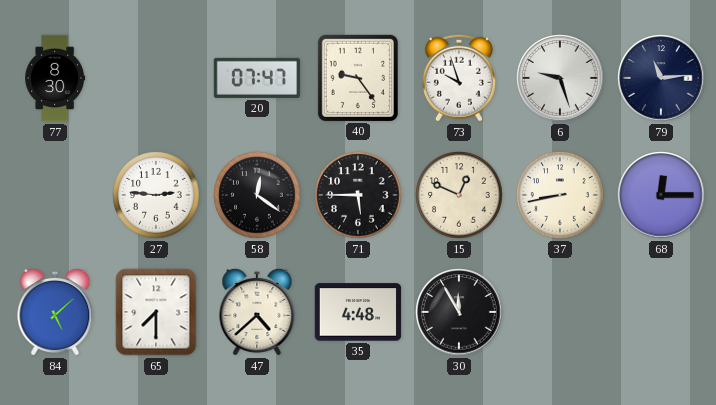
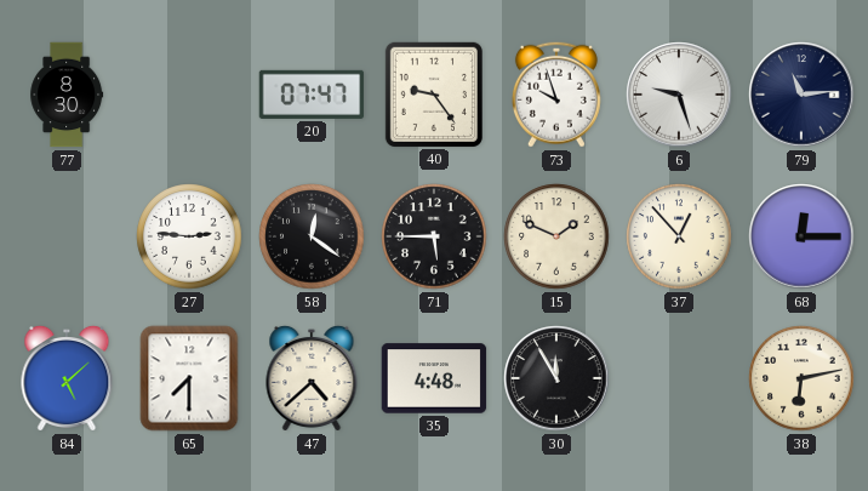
15: 12:49 -> 1:49 (556, 236)
37: 8:43 -> 12:53 (679, 236)
38: none -> 6:13 (801, 378)
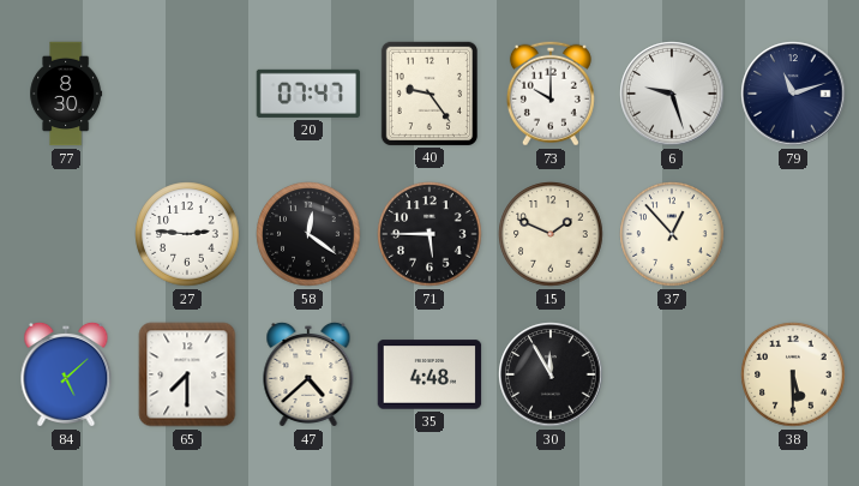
73: 9:57 -> 10:00 (551, 94)
79: 11:14 -> 11:12 (793, 94)
68: 12:15 -> none (801, 236)
38: 6:13 -> 5:30 (793, 374)
